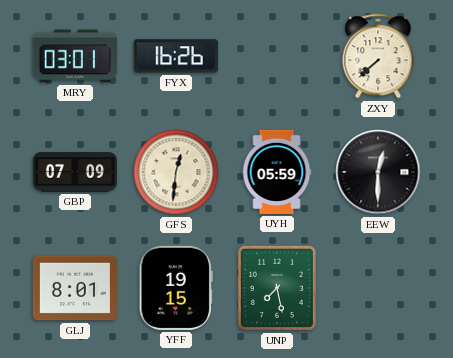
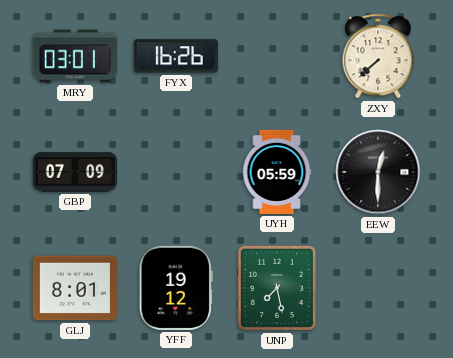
GFS: 12:31 -> none (176, 172)
YFF: 19:15 -> 19:12 (176, 288)
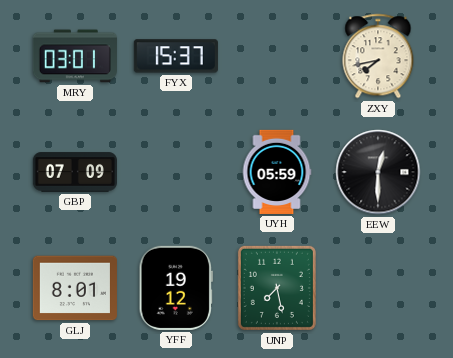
FYX: 16:26 -> 15:37 (176, 56)
ZXY: 7:38 -> 7:43 (378, 56)
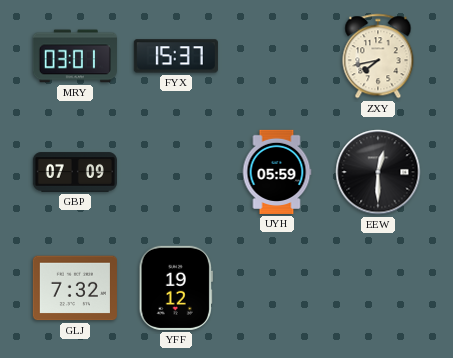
GLJ: 8:01 -> 7:32 (75, 288)
UNP: 7:28 -> none (277, 288)
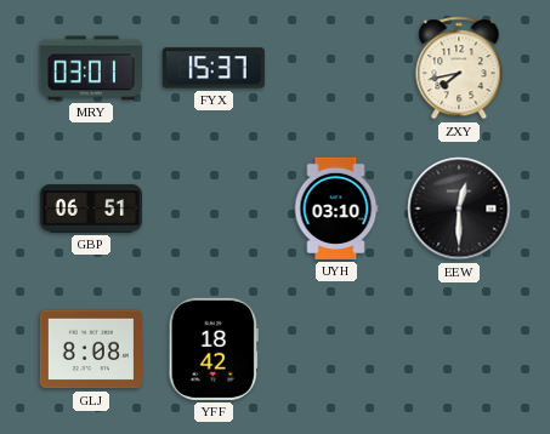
GBP: 07:09 -> 06:51 (91, 209)
UYH: 05:59 -> 03:10 (336, 209)
GLJ: 7:32 -> 8:08 (91, 349)
YFF: 19:12 -> 18:42 (214, 349)
